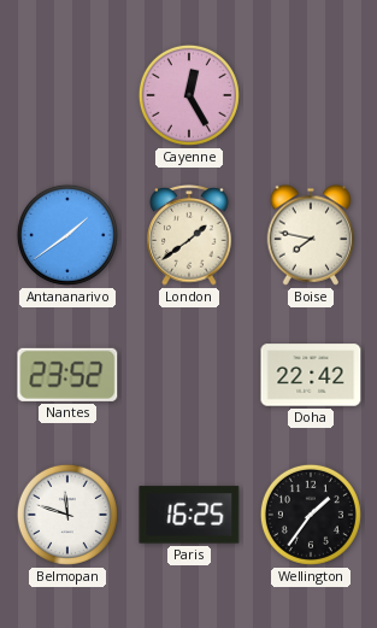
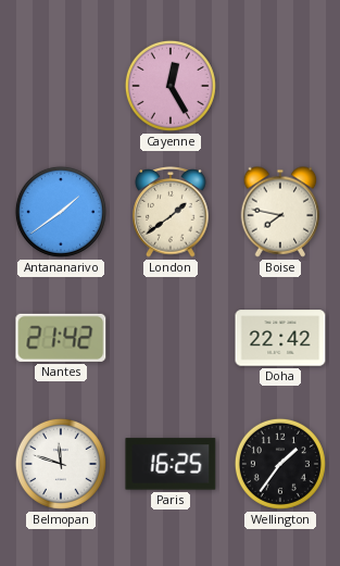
Nantes: 23:52 -> 21:42 (61, 338)
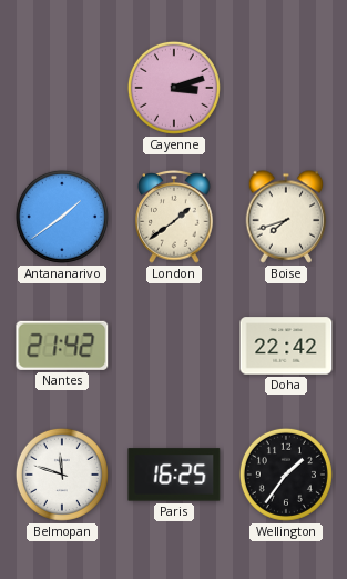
Cayenne: 12:25 -> 3:12 (174, 88)
Boise: 7:47 -> 7:42 (286, 217)
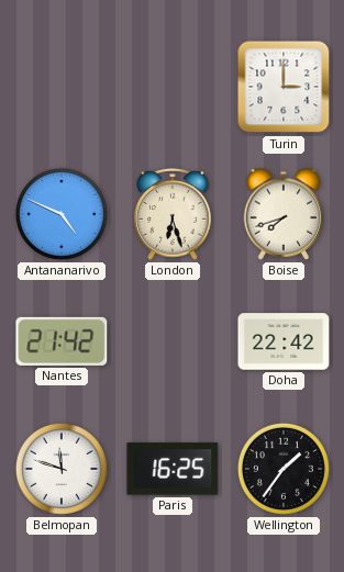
Cayenne: 3:12 -> none (174, 88)
Turin: none -> 3:00 (284, 87)
Antananarivo: 1:39 -> 4:49 (62, 214)
London: 1:39 -> 6:27 (173, 214)
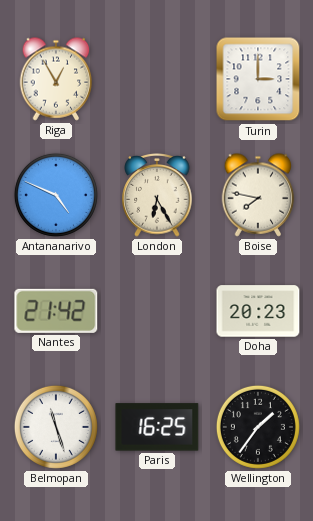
Riga: none -> 12:55 (56, 79)
London: 6:27 -> 6:25 (157, 195)
Boise: 7:42 -> 7:47 (258, 195)
Doha: 22:42 -> 20:23 (258, 311)
Belmopan: 11:48 -> 11:27 (56, 427)
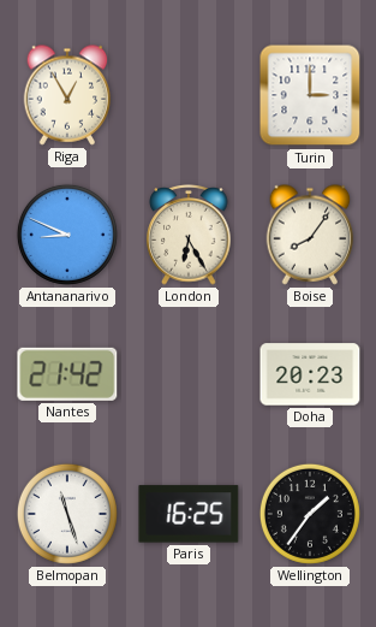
Antananarivo: 4:49 -> 8:49 (67, 235)
Boise: 7:47 -> 8:06 (310, 235)
